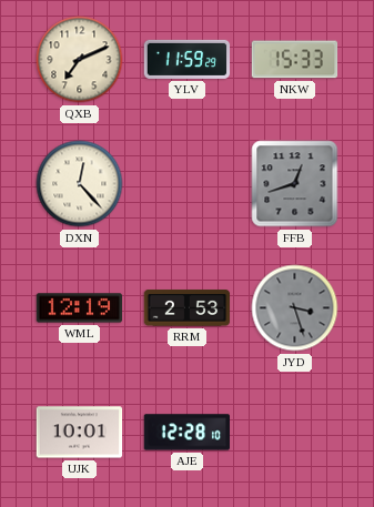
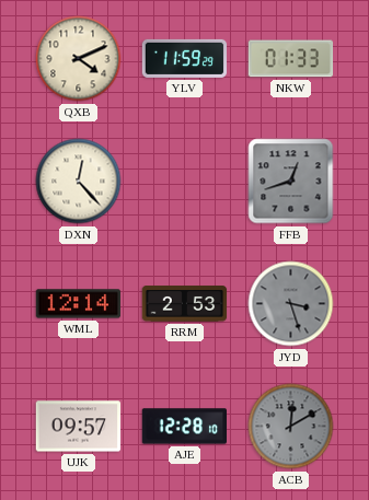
QXB: 7:11 -> 4:11 (79, 59)
NKW: 15:33 -> 01:33 (291, 59)
WML: 12:19 -> 12:14 (79, 304)
UJK: 10:01 -> 09:57 (79, 427)
ACB: none -> 12:10 (291, 427)
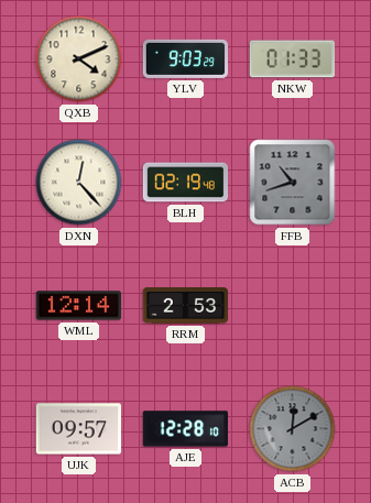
YLV: 11:59 -> 9:03 (186, 58)
BLH: none -> 02:19 (186, 183)
FFB: 12:42 -> 10:42 (293, 183)
JYD: 3:27 -> none (291, 304)
